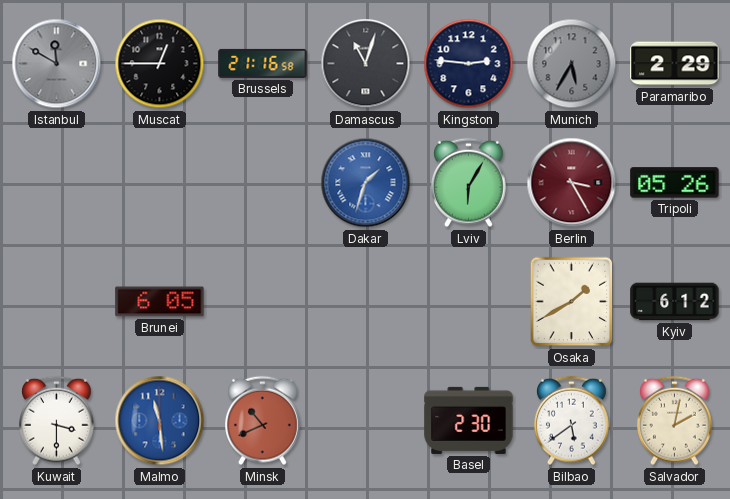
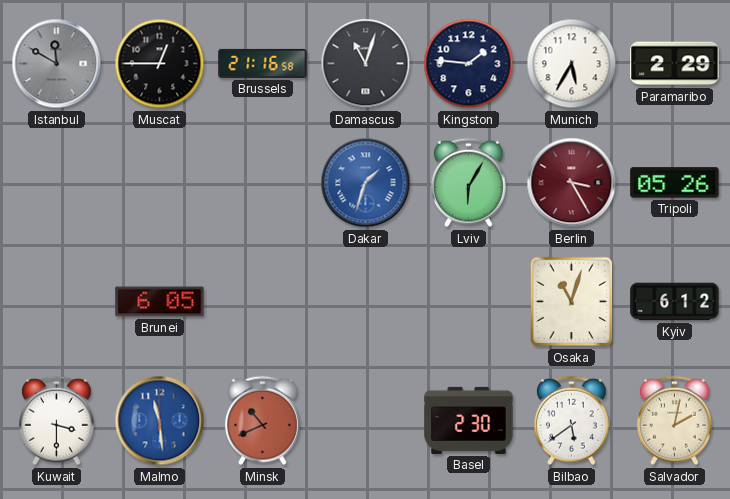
Kingston: 2:46 -> 1:46 (469, 64)
Munich dial: grey -> white (572, 64)
Osaka: 1:40 -> 11:03 (572, 302)
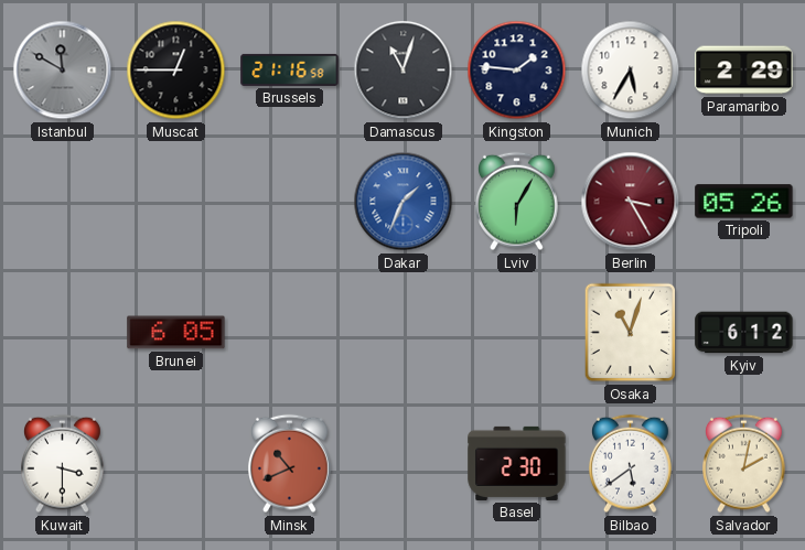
Dakar: 1:33 -> 1:34 (404, 202)
Malmo: 11:29 -> none (160, 421)
